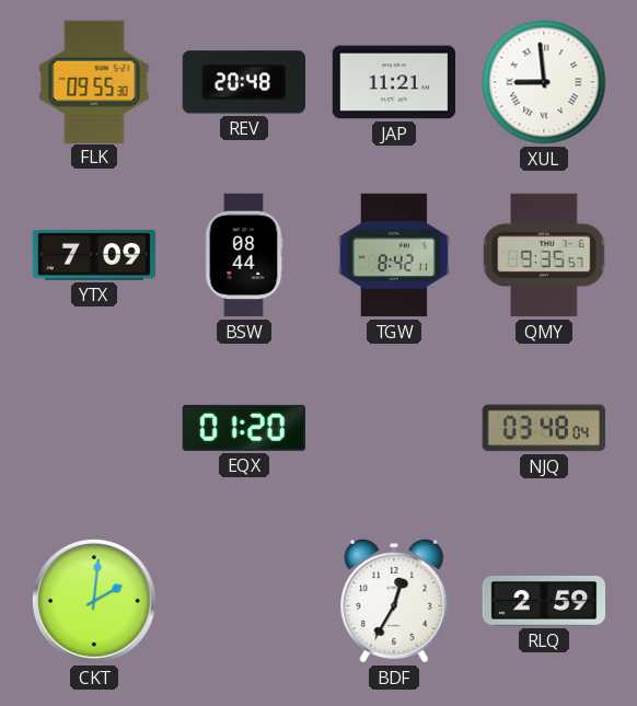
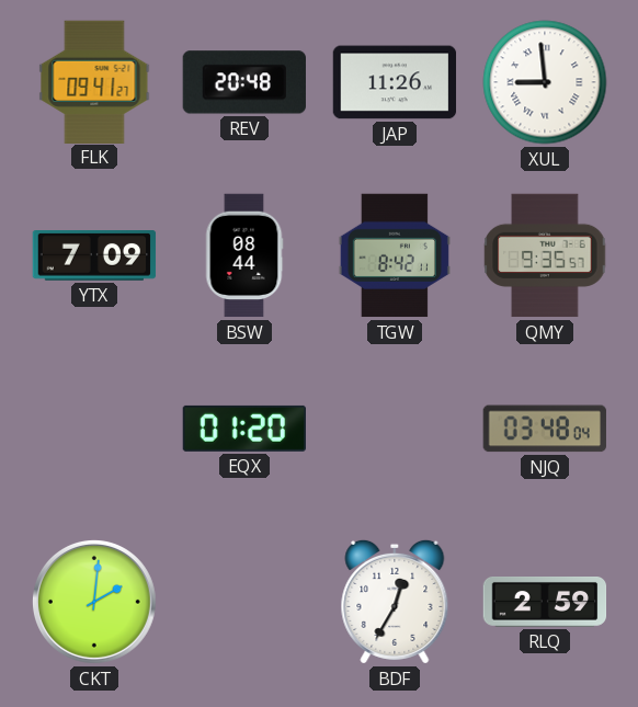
FLK: 09:55 -> 09:41 (94, 81)
JAP: 11:21 -> 11:26 (395, 82)
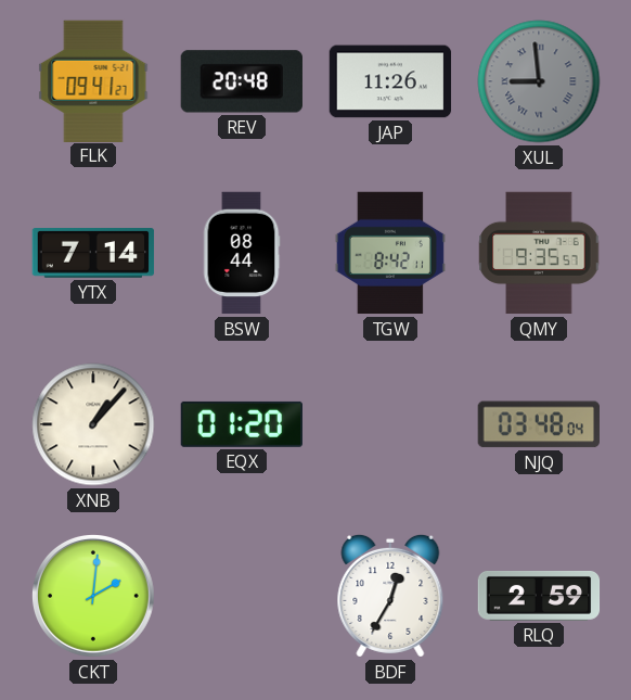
XUL dial: white -> grey (539, 81)
YTX: 7:09 -> 7:14 (93, 253)
XNB: none -> 1:07 (93, 424)
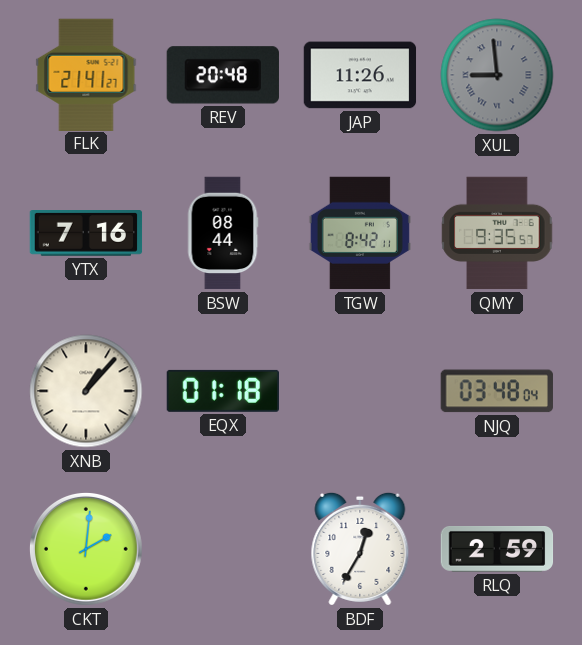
FLK: 09:41 -> 21:41 (86, 74)
YTX: 7:14 -> 7:16 (86, 233)
EQX: 01:20 -> 01:18 (222, 391)
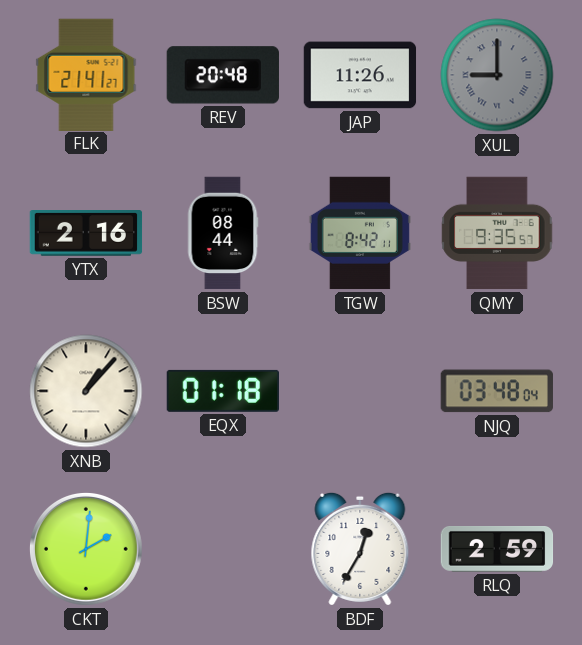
XUL: 8:59 -> 9:00 (497, 75)
YTX: 7:16 -> 2:16 (86, 233)
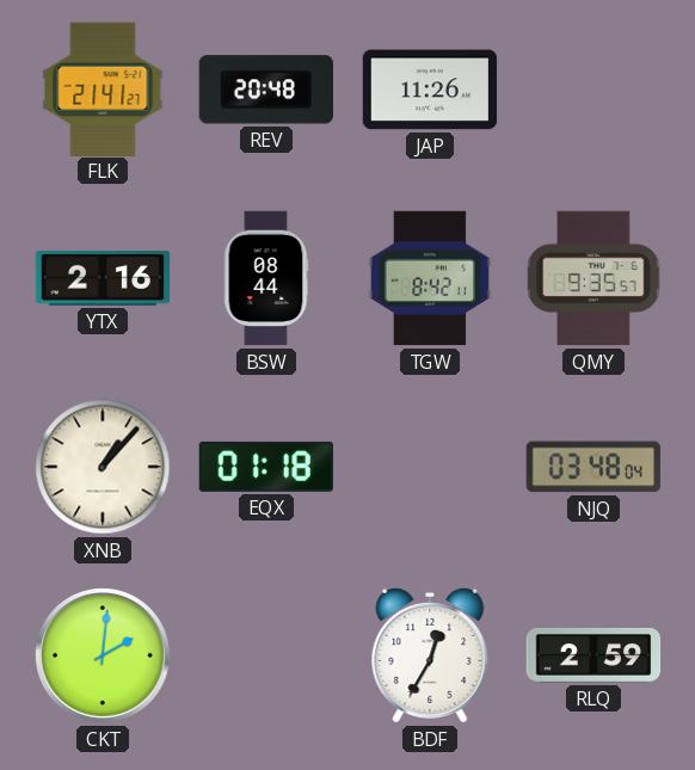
XUL: 9:00 -> none (497, 75)
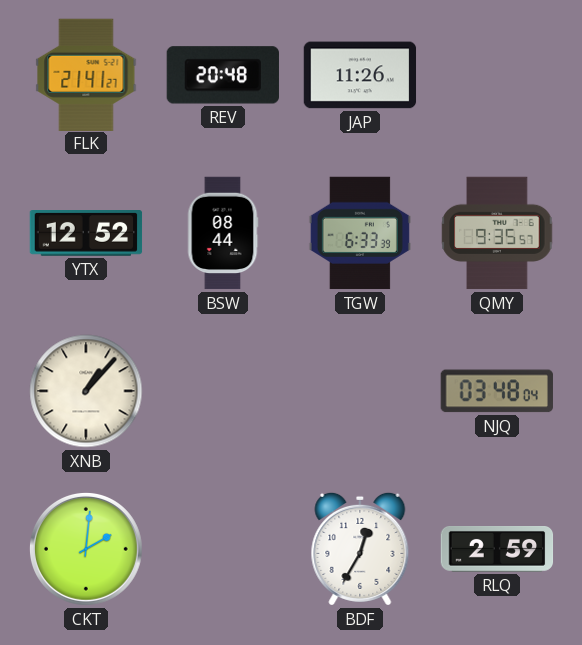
YTX: 2:16 -> 12:52 (86, 233)
TGW: 8:42 -> 6:33 (360, 233)
EQX: 01:18 -> none (265, 467)
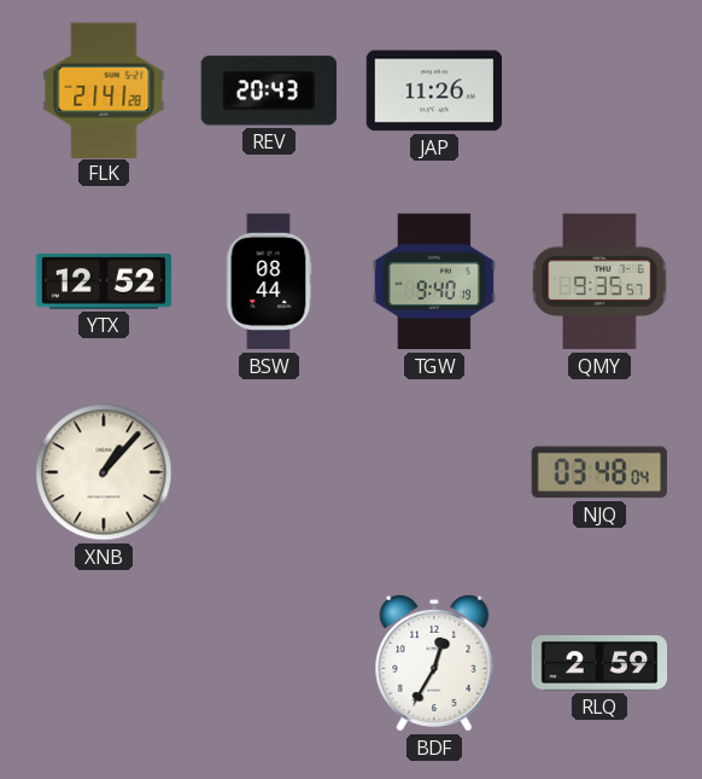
FLK: 21:41:27 -> 21:41:28 (104, 89)
REV: 20:48 -> 20:43 (269, 91)
TGW: 6:33 -> 9:40 (434, 281)
CKT: 2:01 -> none (86, 549)
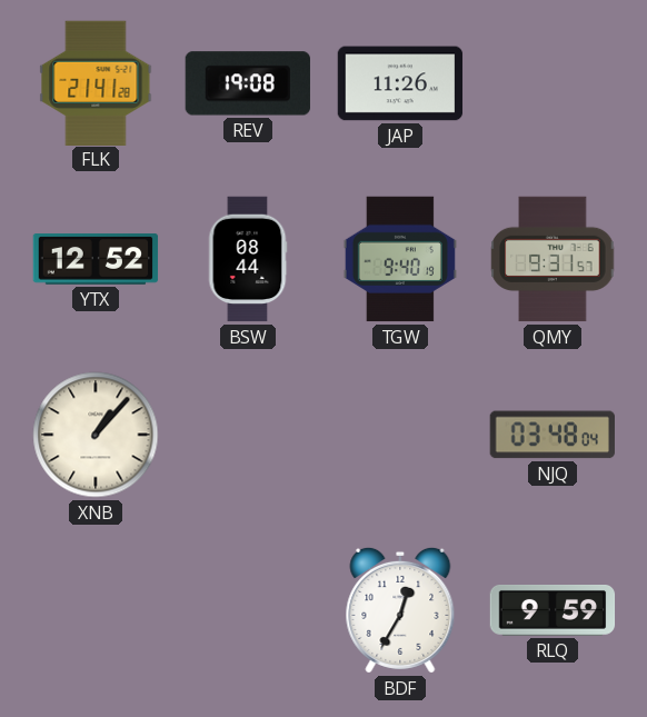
REV: 20:43 -> 19:08 (248, 83)
QMY: 9:35 -> 9:31 (553, 259)
RLQ: 2:59 -> 9:59 (553, 611)
